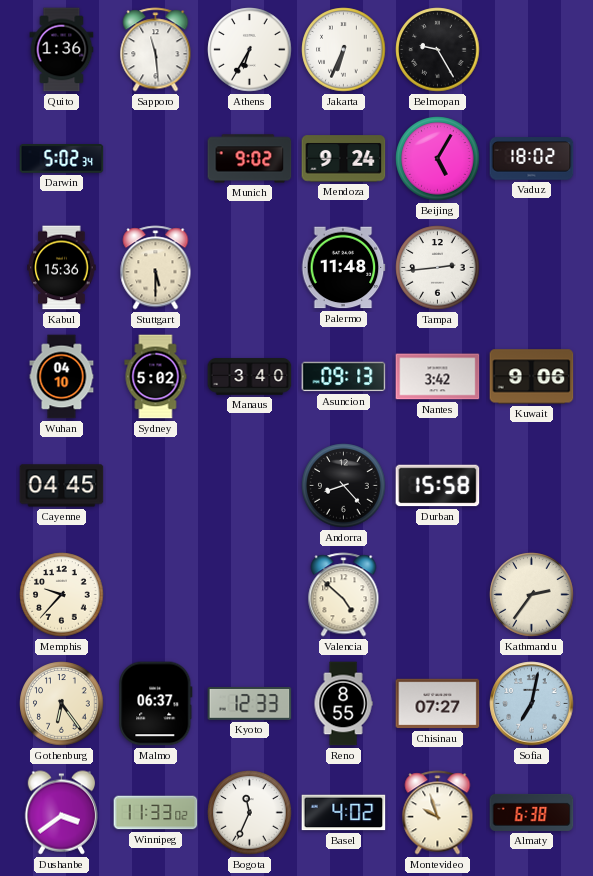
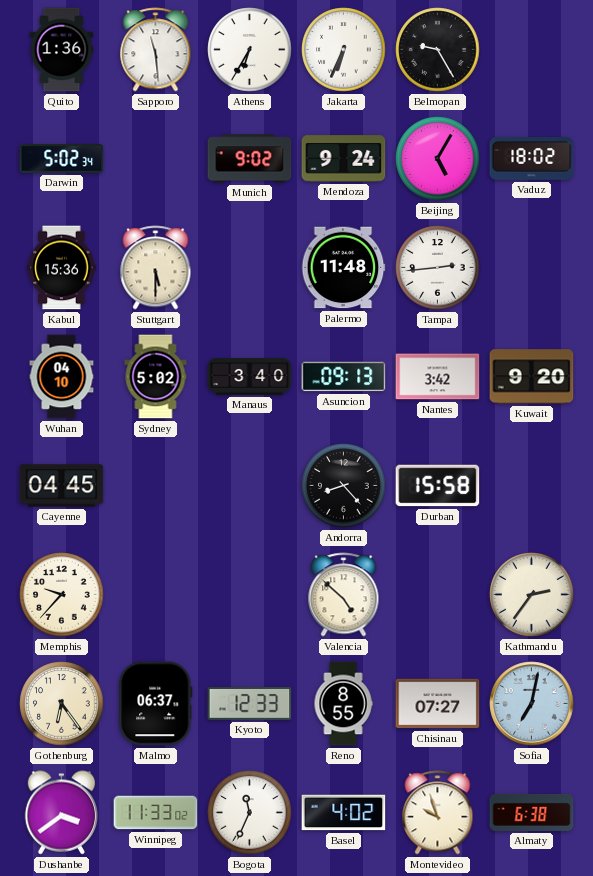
Kuwait: 9:06 -> 9:20 (532, 377)
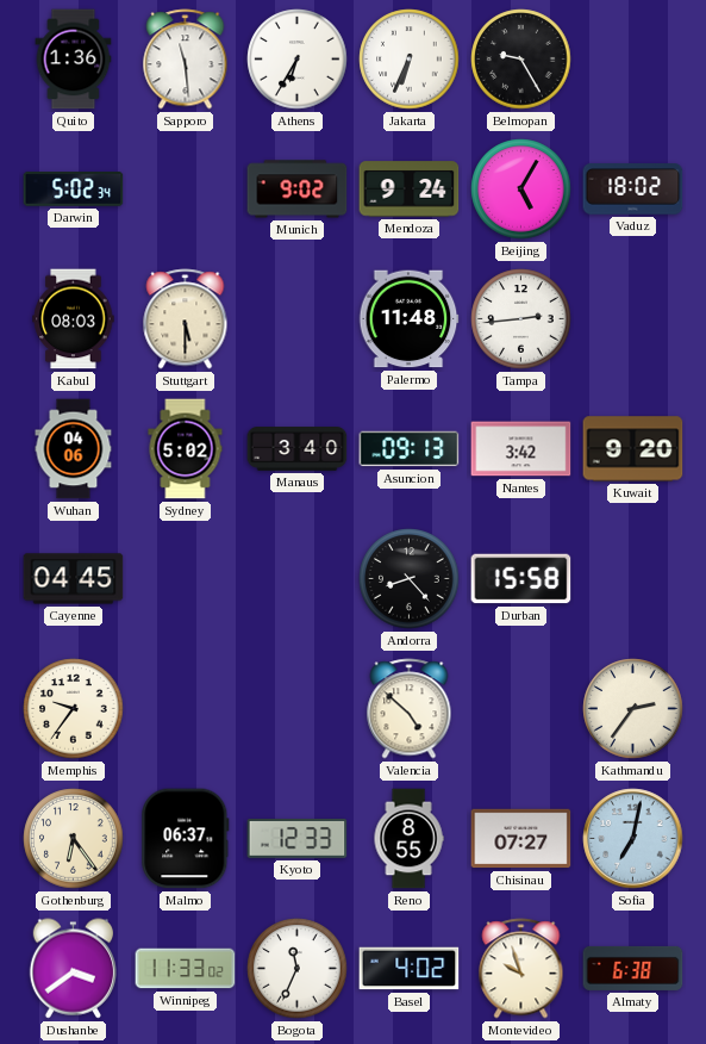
Kabul: 15:36 -> 08:03 (74, 319)
Wuhan: 04:10 -> 04:06 (74, 449)
Memphis: 9:37 -> 9:36 (74, 709)
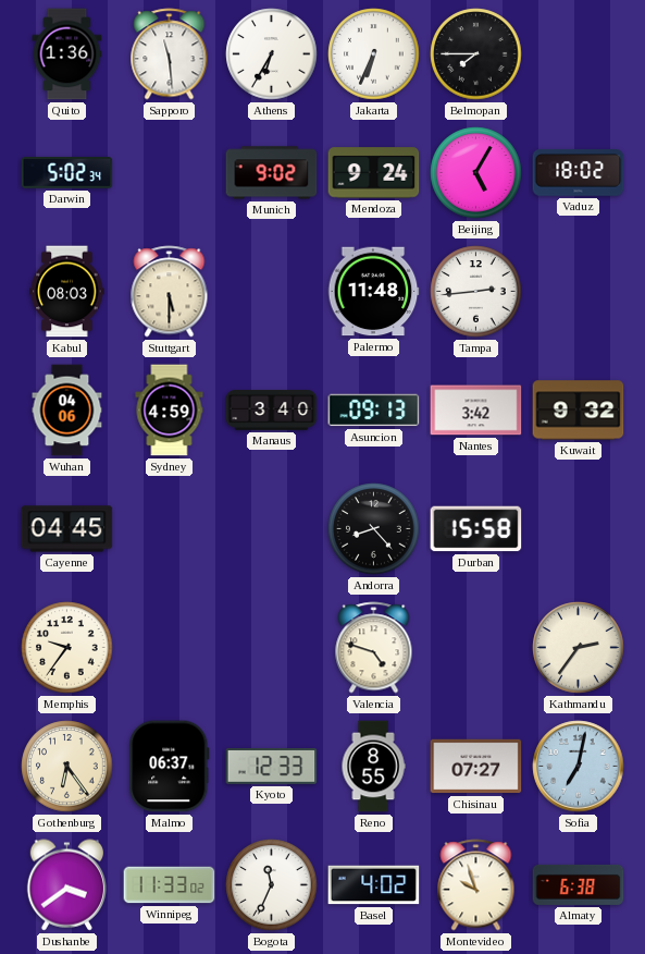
Belmopan: 9:25 -> 7:45 (476, 54)
Sydney: 5:02 -> 4:59 (170, 411)
Kuwait: 9:20 -> 9:32 (579, 411)
Valencia: 4:52 -> 4:48 (374, 648)
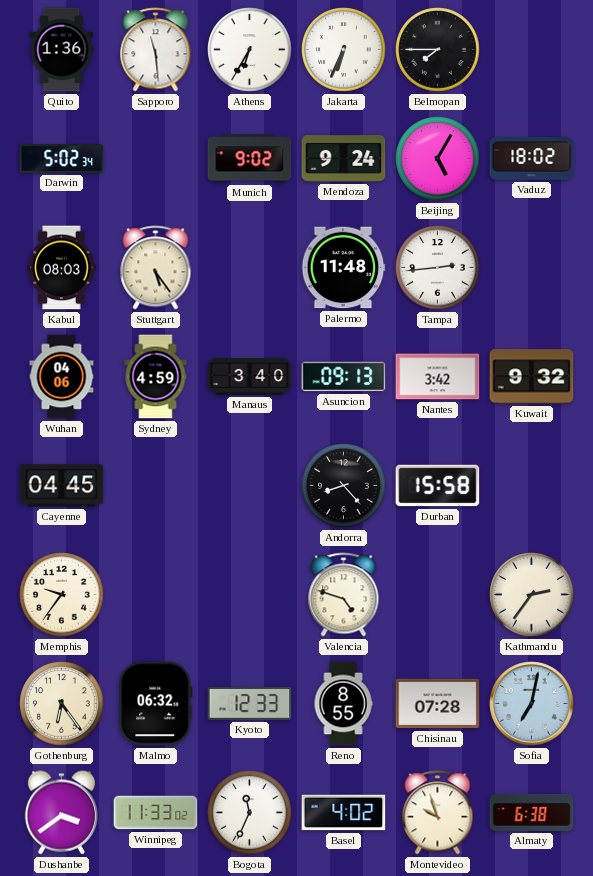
Stuttgart: 5:30 -> 5:24 (156, 268)
Malmo: 06:37 -> 06:32 (156, 704)
Chisinau: 07:27 -> 07:28 (438, 704)
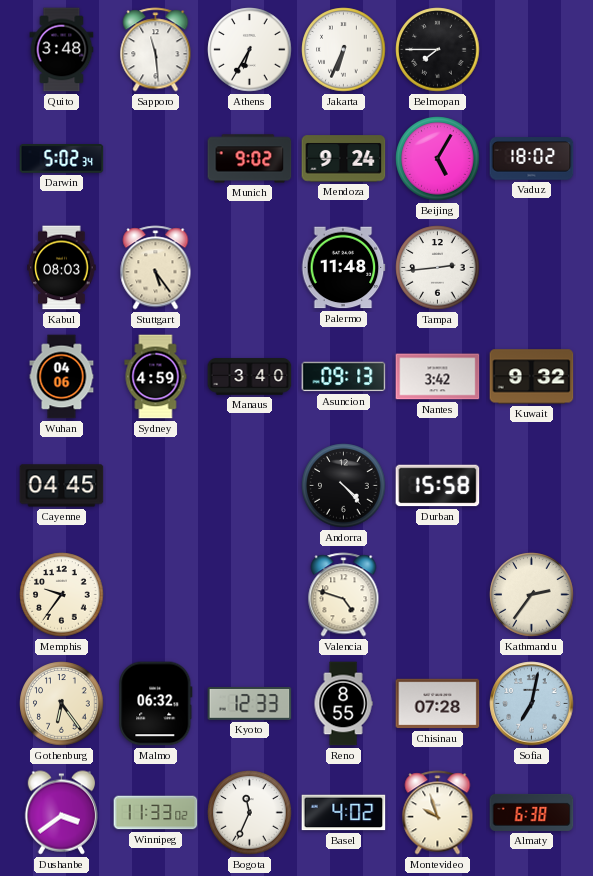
Quito: 1:36 -> 3:48 (62, 50)
Andorra: 8:23 -> 4:23 (344, 486)
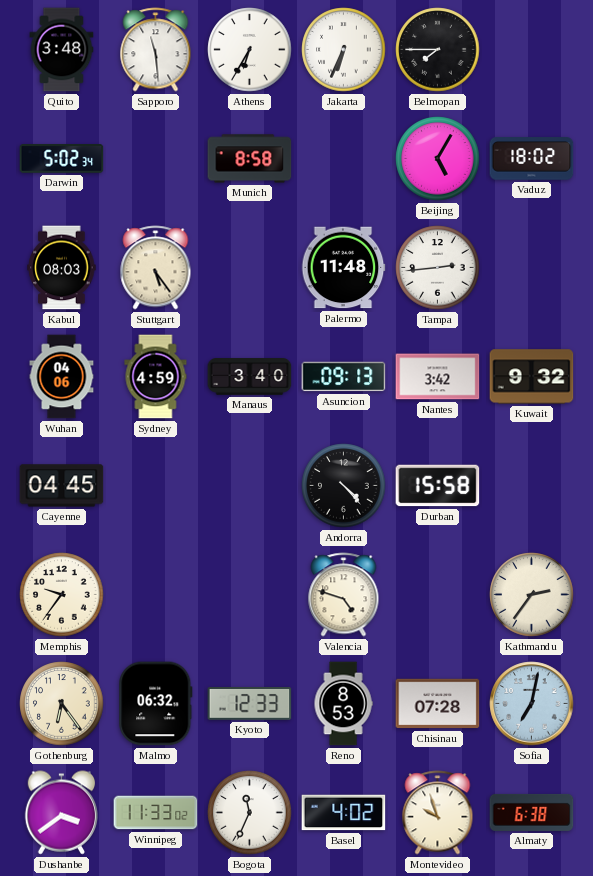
Munich: 9:02 -> 8:58 (250, 159)
Mendoza: 9:24 -> none (344, 159)
Reno: 8:55 -> 8:53 (343, 704)
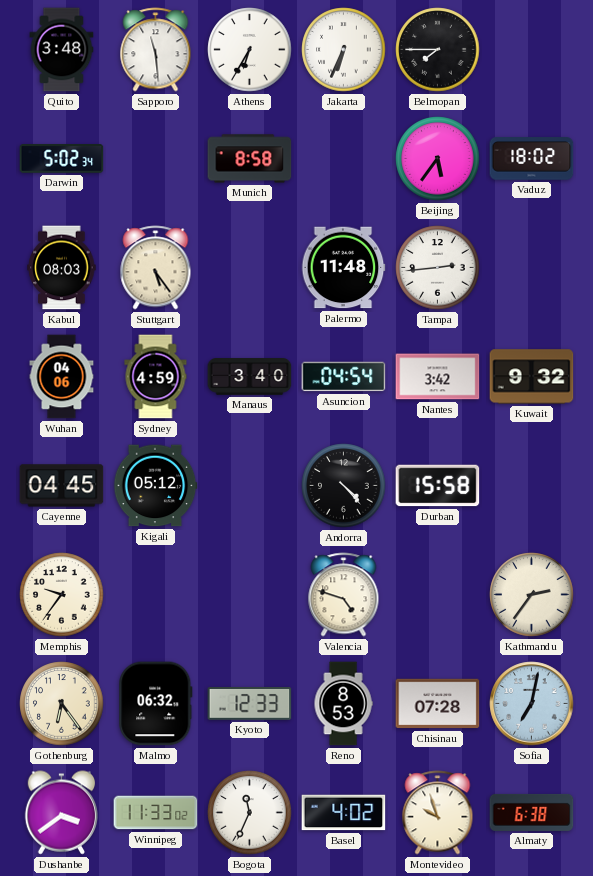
Beijing: 5:05 -> 5:36 (438, 159)
Asuncion: 09:13 -> 04:54 (344, 377)
Kigali: none -> 05:12 (155, 486)
